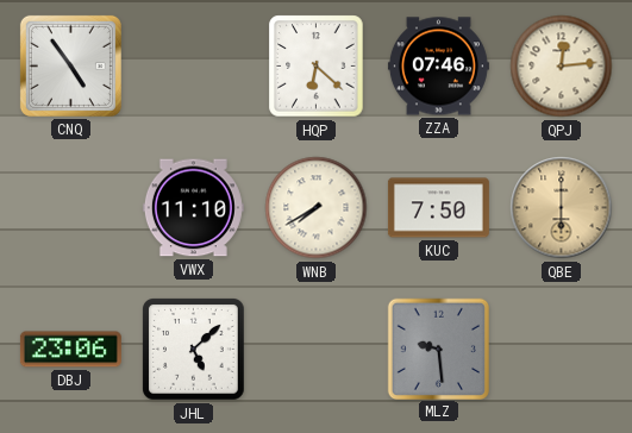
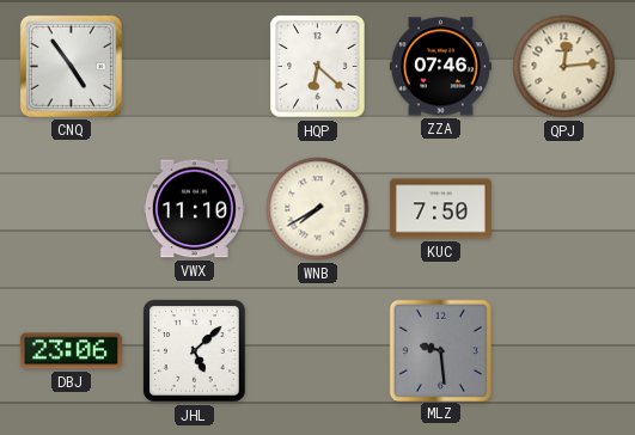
QBE: 6:00 -> none (562, 208)
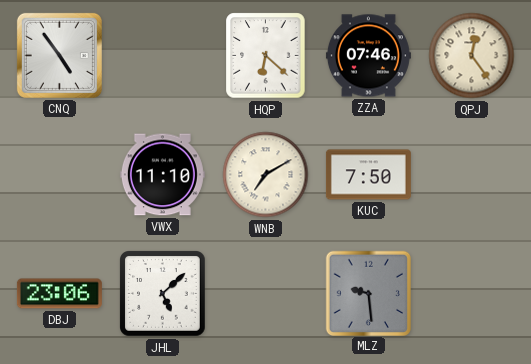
QPJ: 12:14 -> 12:24 (472, 56)
WNB: 7:40 -> 7:10 (266, 175)
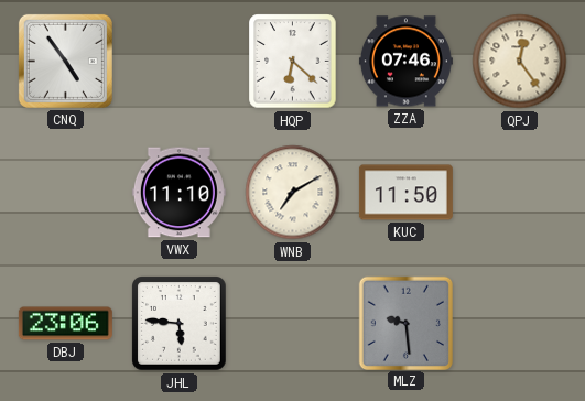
KUC: 7:50 -> 11:50 (405, 193)
JHL: 5:08 -> 5:46 (180, 324)
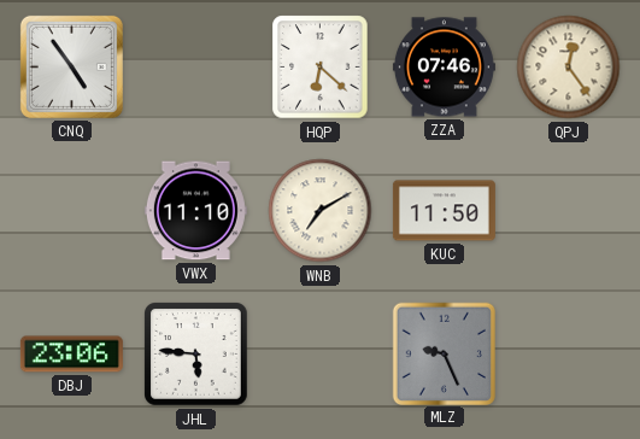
MLZ: 9:29 -> 9:26 (444, 353)
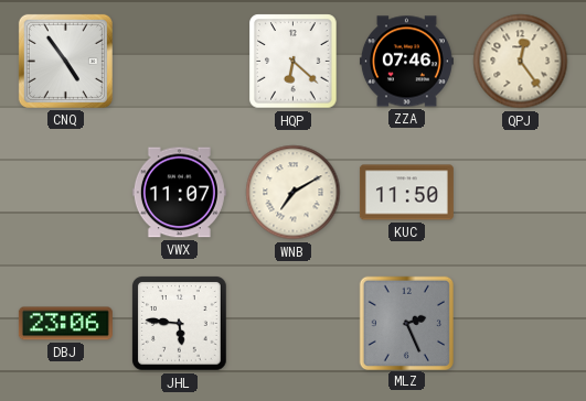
VWX: 11:10 -> 11:07 (179, 193)
MLZ: 9:26 -> 2:26 (406, 323)
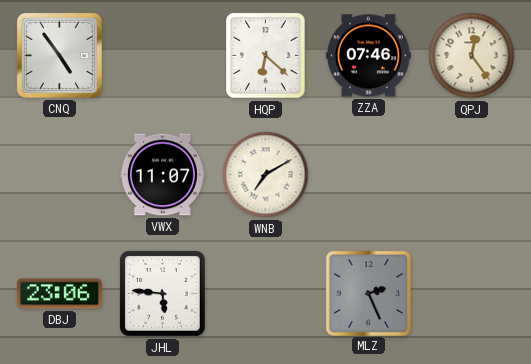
KUC: 11:50 -> none (406, 193)
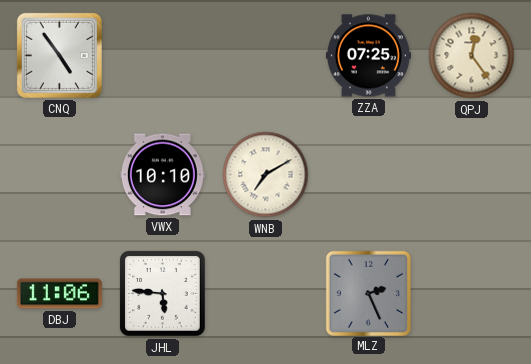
HQP: 6:22 -> none (266, 56)
ZZA: 07:46 -> 07:25 (368, 56)
VWX: 11:07 -> 10:10 (162, 175)
DBJ: 23:06 -> 11:06 (59, 294)
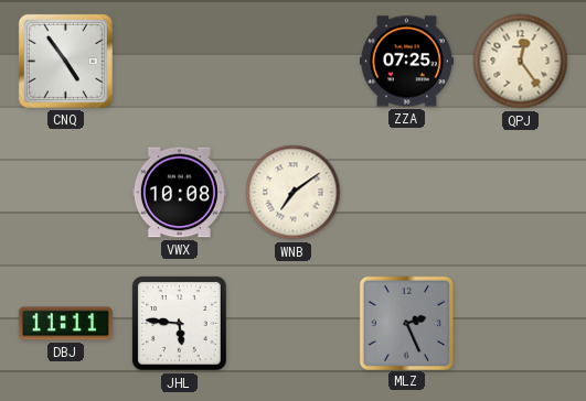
VWX: 10:10 -> 10:08 (179, 193)
WNB: 7:10 -> 7:09 (294, 193)
DBJ: 11:06 -> 11:11 (65, 324)
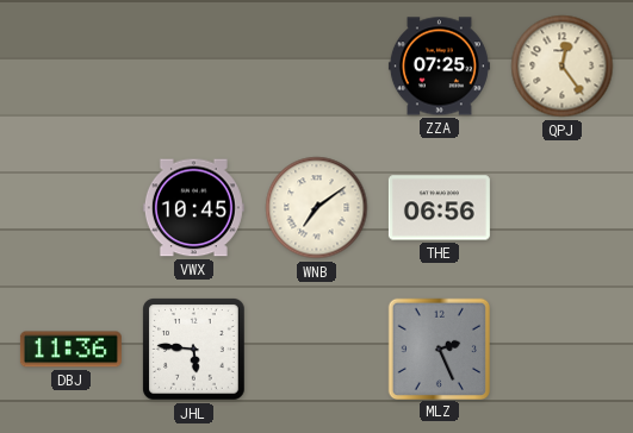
CNQ: 4:54 -> none (65, 61)
VWX: 10:08 -> 10:45 (193, 208)
THE: none -> 06:56 (439, 208)
DBJ: 11:11 -> 11:36 (70, 350)
